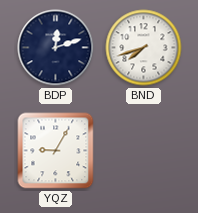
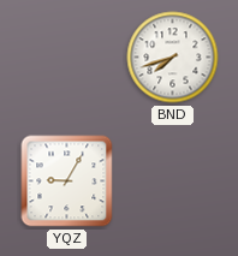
BDP: 12:12 -> none (56, 48)
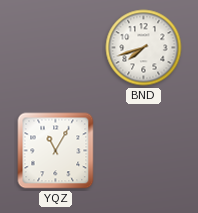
YQZ: 9:05 -> 11:05 (56, 151)
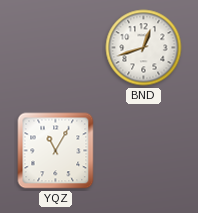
BND: 7:42 -> 12:42 (144, 48)
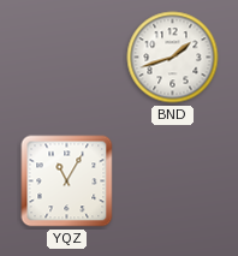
BND: 12:42 -> 1:42 (173, 58)
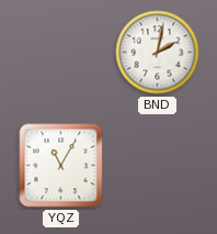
BND: 1:42 -> 2:02 (158, 53)
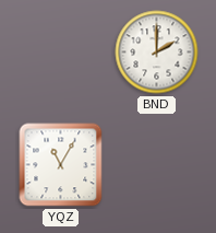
BND: 2:02 -> 2:00 (157, 53)
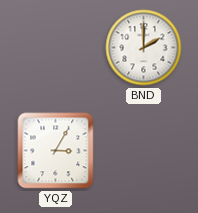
YQZ: 11:05 -> 3:05 (56, 151)
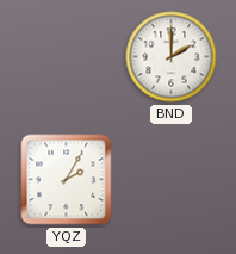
YQZ: 3:05 -> 2:05 (67, 180)
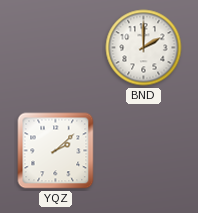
YQZ: 2:05 -> 2:08 (56, 151)
